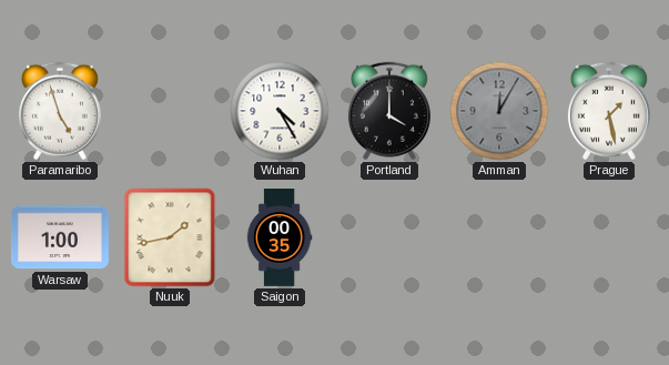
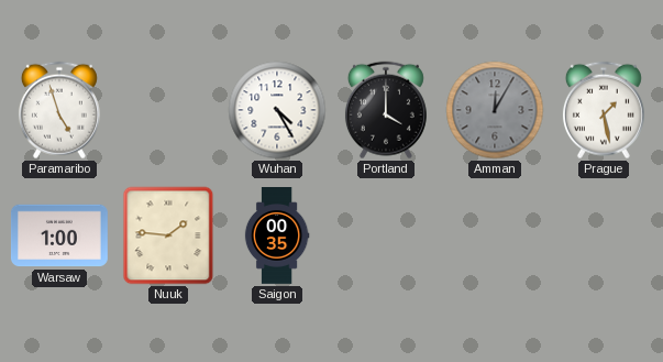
Nuuk: 1:43 -> 1:46 (168, 235)
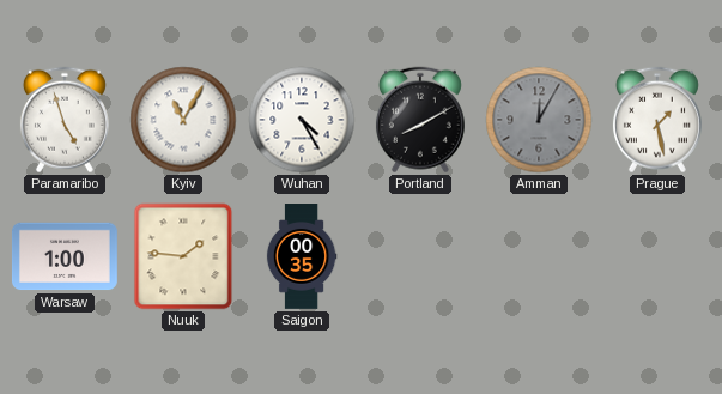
Kyiv: none -> 11:05 (183, 120)
Portland: 4:00 -> 8:10 (420, 120)
